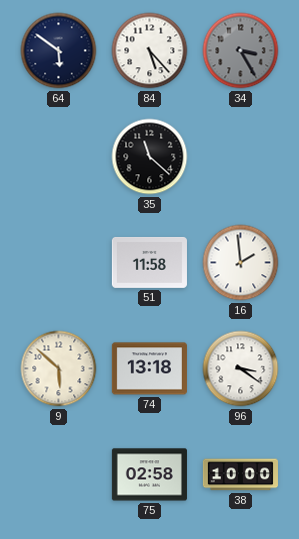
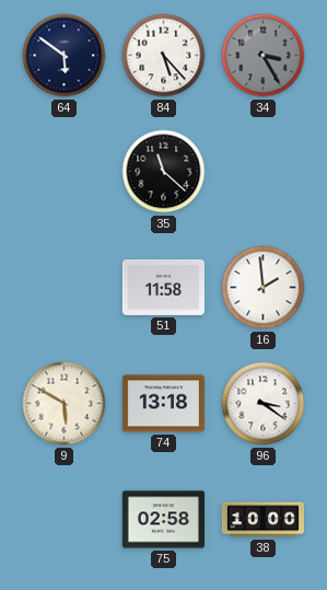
9: 5:52 -> 5:50 (65, 404)
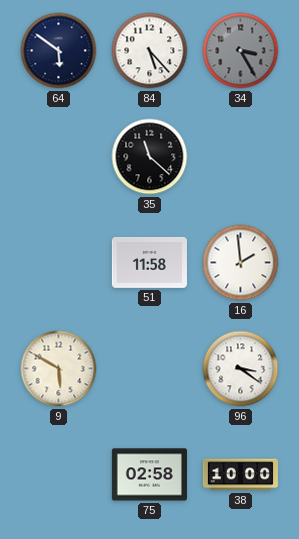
74: 13:18 -> none (163, 404)
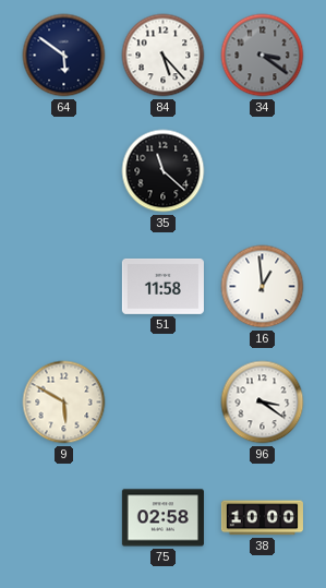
34: 3:25 -> 3:21 (263, 56)
16: 1:59 -> 12:59 (263, 287)
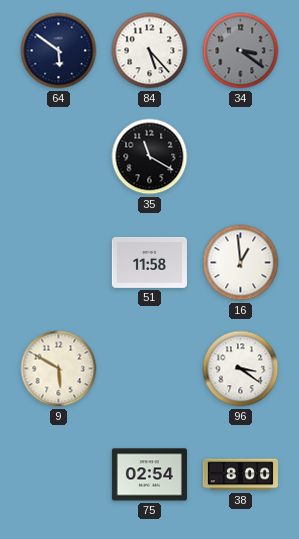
35: 11:22 -> 11:20 (150, 157)
75: 02:58 -> 02:54 (149, 475)
38: 10:00 -> 8:00 (240, 475)
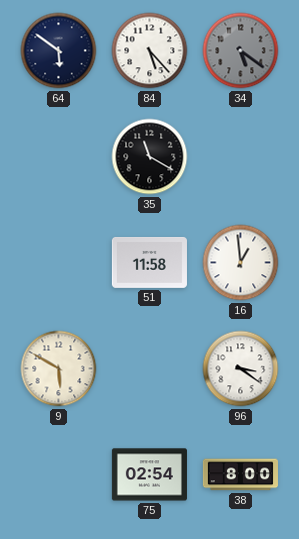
34: 3:21 -> 5:21 (241, 51)
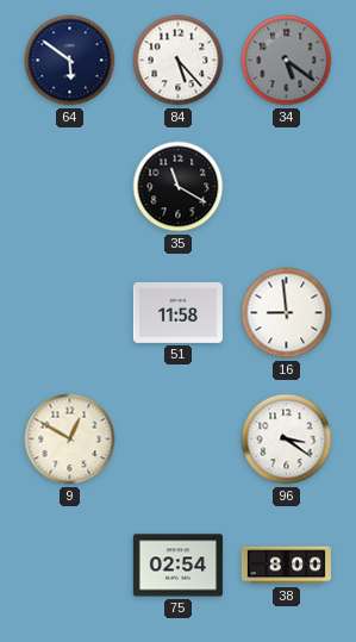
16: 12:59 -> 8:59 (287, 313)
9: 5:50 -> 12:50 (70, 440)
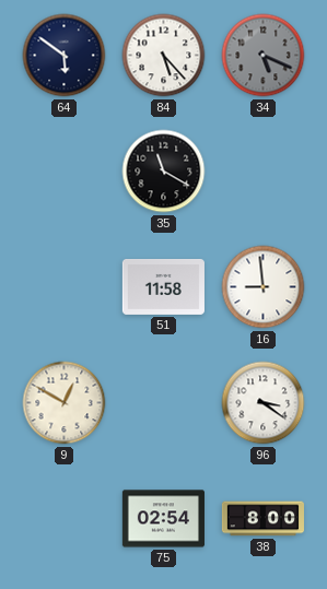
34: 5:21 -> 5:19 (264, 56)
